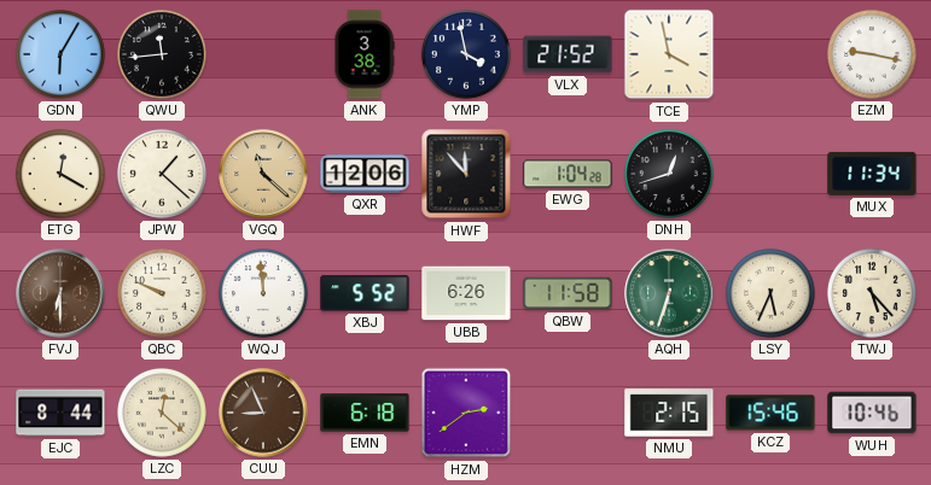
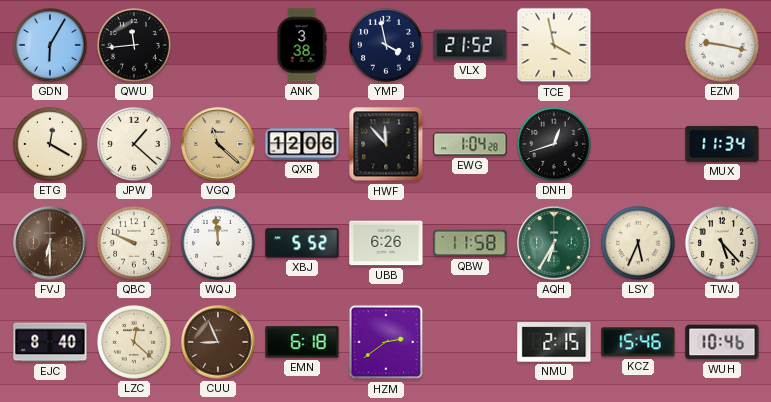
AQH: 6:33 -> 6:35 (554, 243)
EJC: 8:44 -> 8:40 (50, 342)
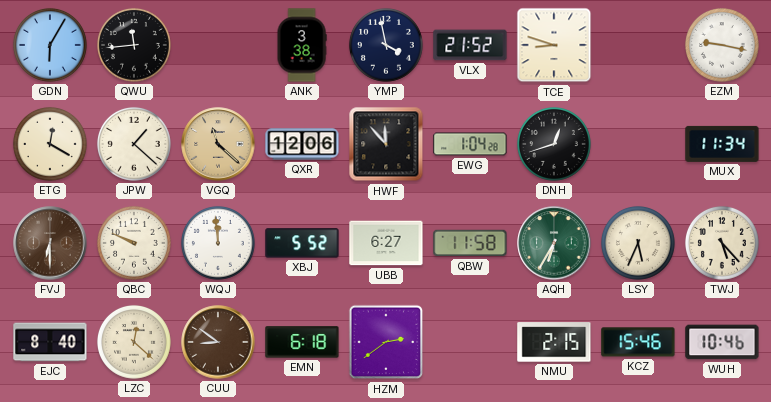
TCE: 3:58 -> 8:48 (554, 45)
UBB: 6:26 -> 6:27 (386, 243)
CUU: 8:56 -> 8:51 (218, 342)
